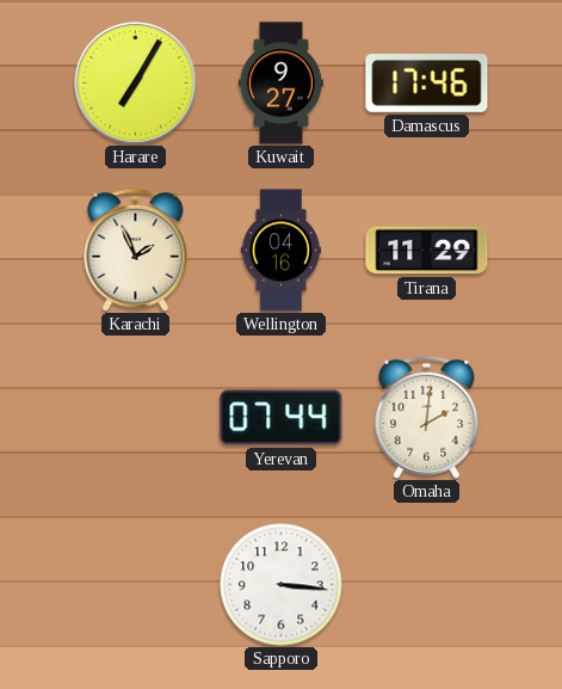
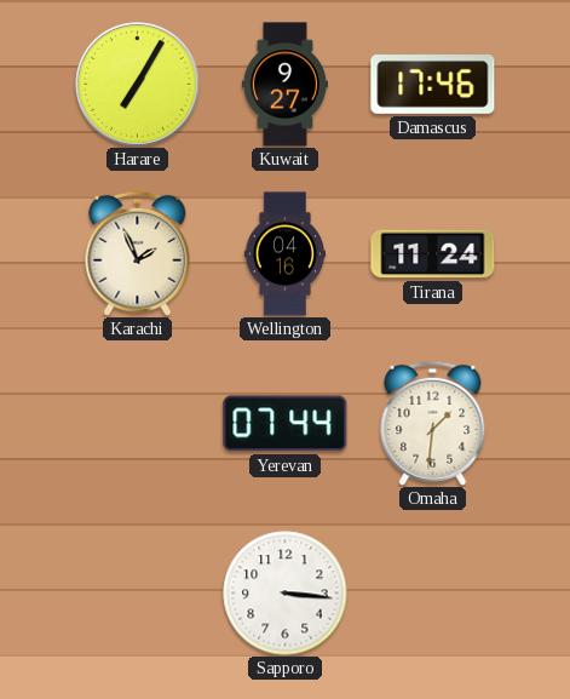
Tirana: 11:29 -> 11:24 (433, 254)
Omaha: 2:01 -> 1:31 (433, 423)
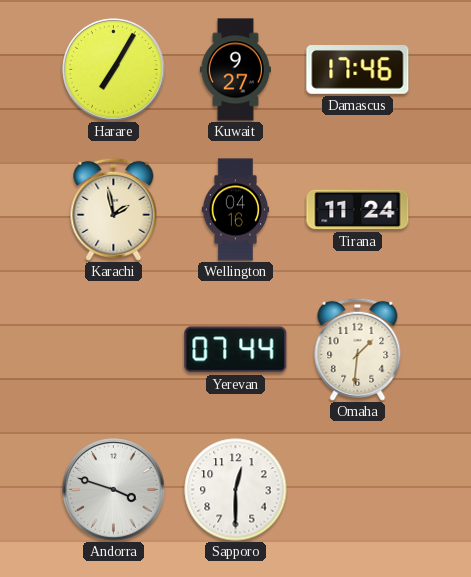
Karachi: 1:56 -> 1:58 (114, 209)
Andorra: none -> 3:48 (114, 490)
Sapporo: 3:16 -> 12:30 (236, 490)
